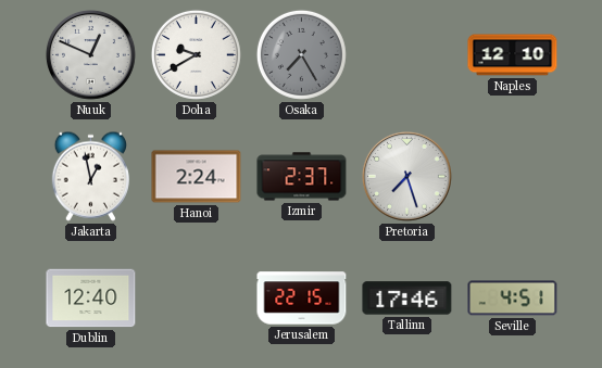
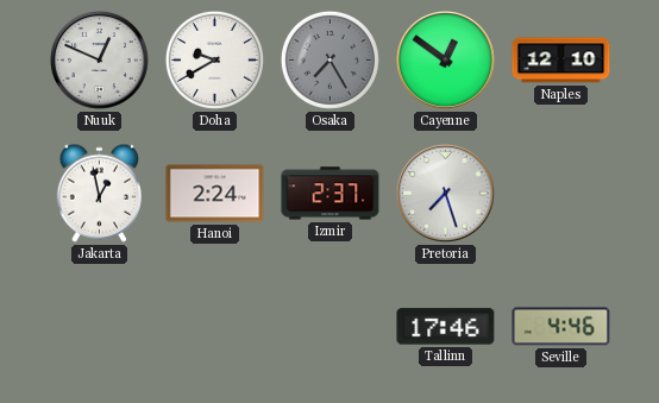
Cayenne: none -> 12:51 (446, 61)
Dublin: 12:40 -> none (91, 299)
Jerusalem: 22:15 -> none (302, 299)
Seville: 4:51 -> 4:46 (561, 327)
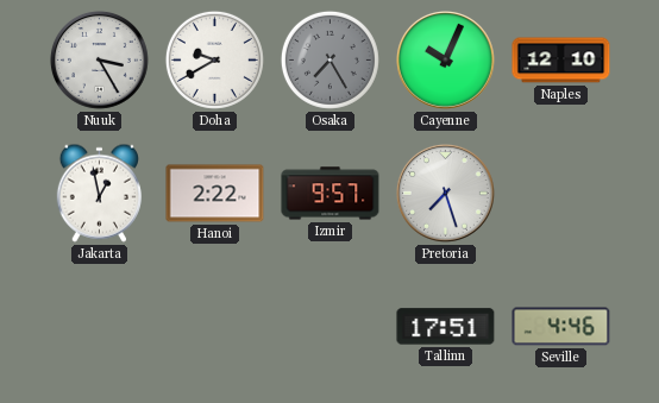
Nuuk: 12:49 -> 3:25 (100, 61)
Cayenne: 12:51 -> 10:04 (446, 61)
Hanoi: 2:24 -> 2:22 (215, 194)
Izmir: 2:37 -> 9:57 (331, 194)
Tallinn: 17:46 -> 17:51 (446, 327)
